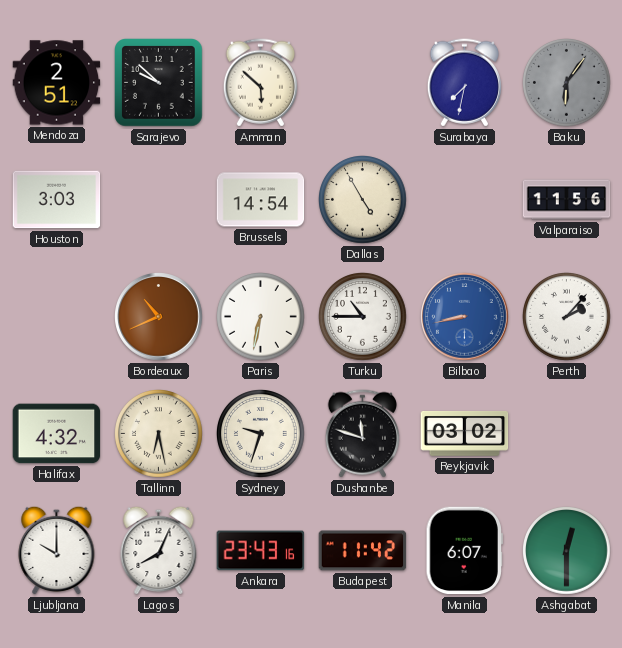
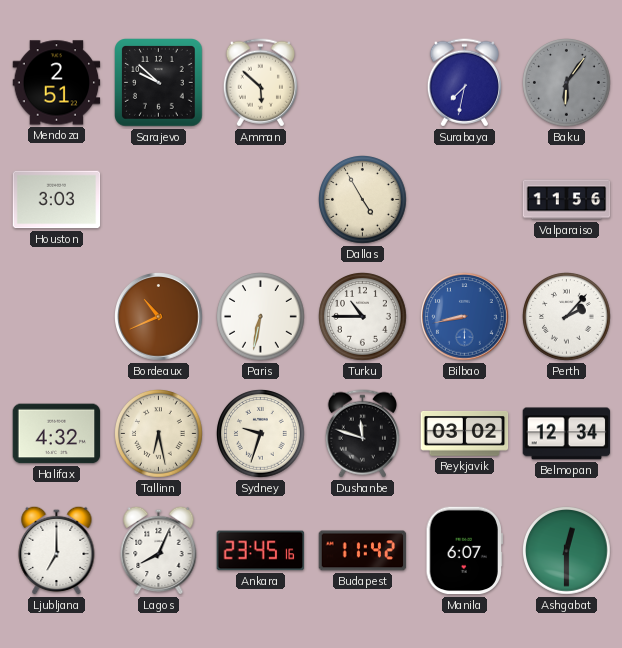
Brussels: 14:54 -> none (261, 200)
Belmopan: none -> 12:34 (567, 434)
Ljubljana: 10:00 -> 7:00 (57, 550)
Ankara: 23:43 -> 23:45 (261, 551)
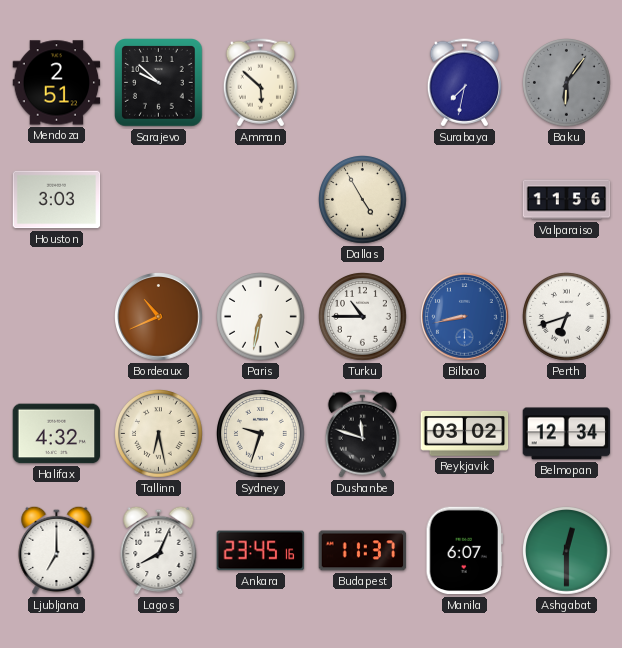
Perth: 2:07 -> 6:42 (567, 317)
Budapest: 11:42 -> 11:37 (363, 551)
